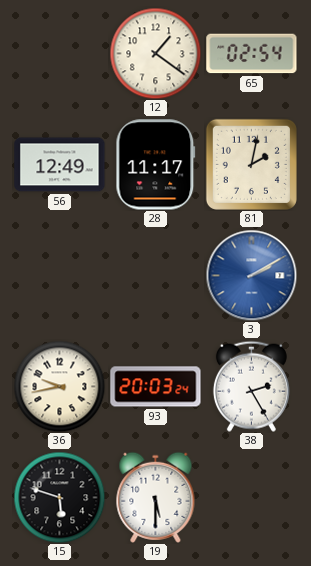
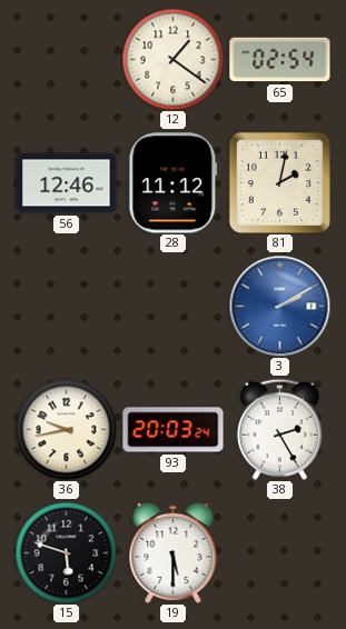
56: 12:49 -> 12:46 (67, 183)
28: 11:17 -> 11:12 (174, 183)
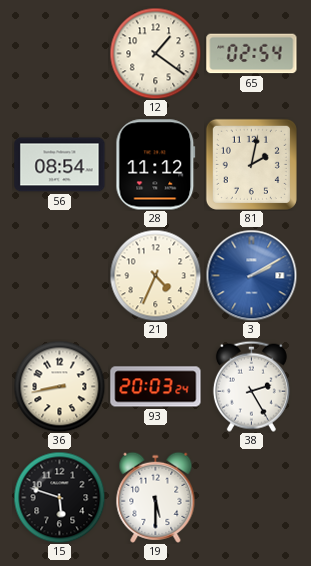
56: 12:46 -> 08:54 (60, 165)
21: none -> 4:34 (155, 275)
36: 9:43 -> 8:43 (59, 386)
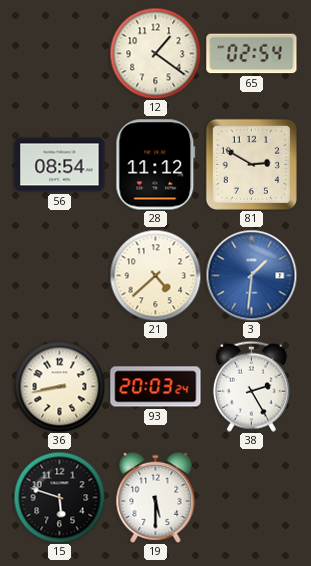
81: 2:02 -> 2:50 (251, 164)
21: 4:34 -> 4:38 (155, 275)
3: 2:10 -> 1:31 (251, 275)
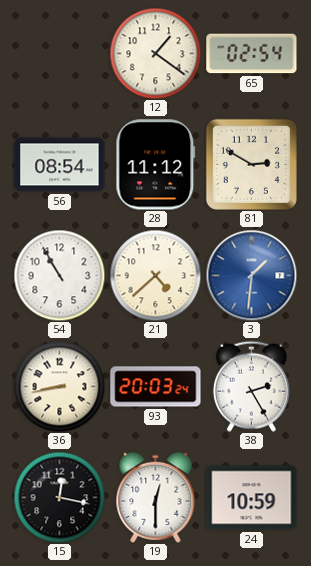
54: none -> 10:55 (59, 275)
15: 5:48 -> 12:17 (59, 497)
19: 5:30 -> 12:30 (156, 497)
24: none -> 10:59 (252, 498)
